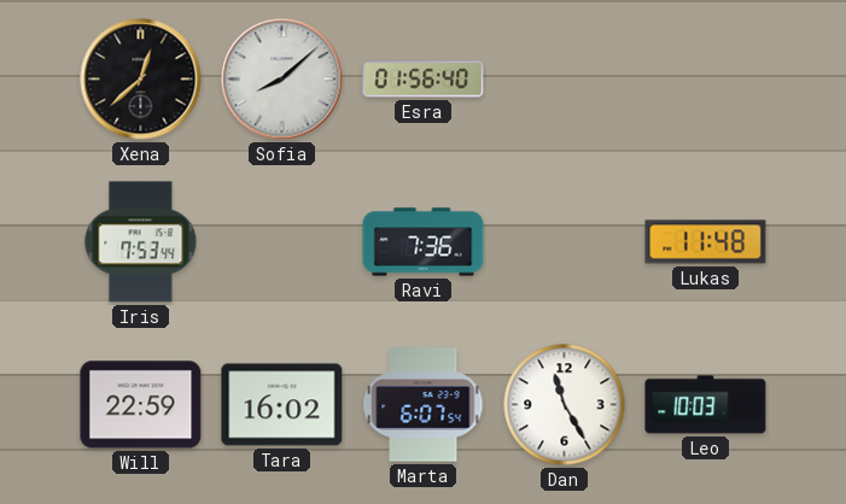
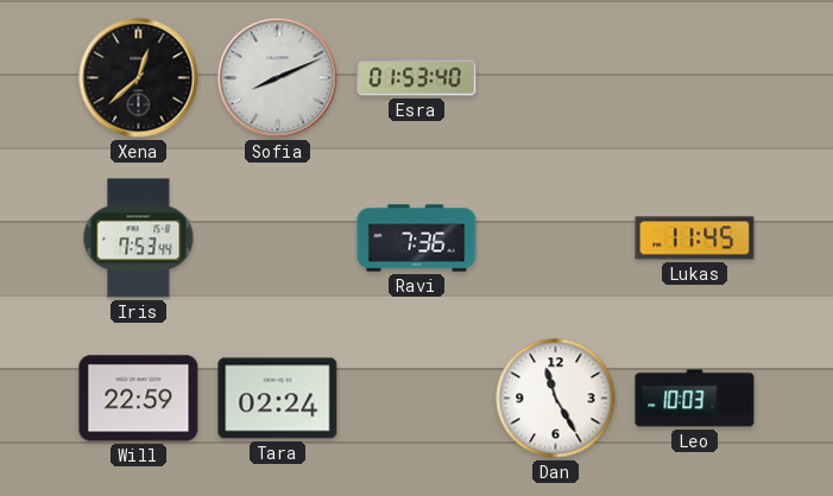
Sofia: 8:08 -> 8:11 (278, 78)
Esra: 01:56 -> 01:53 (417, 78)
Lukas: 11:48 -> 11:45 (695, 239)
Tara: 16:02 -> 02:24 (278, 399)
Marta: 6:07 -> none (424, 405)
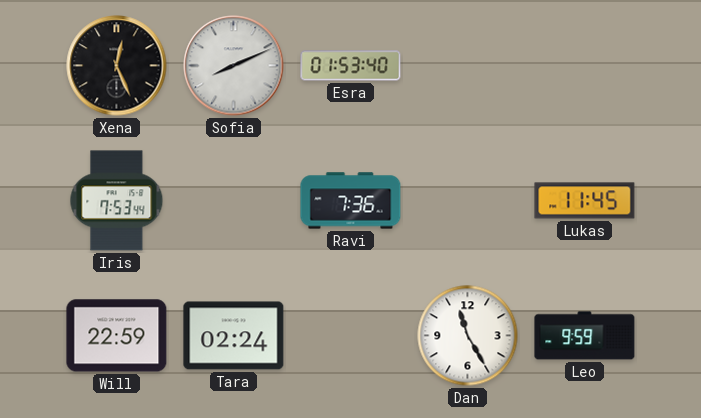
Xena: 12:38 -> 12:26 (117, 66)
Leo: 10:03 -> 9:59 (585, 336)
